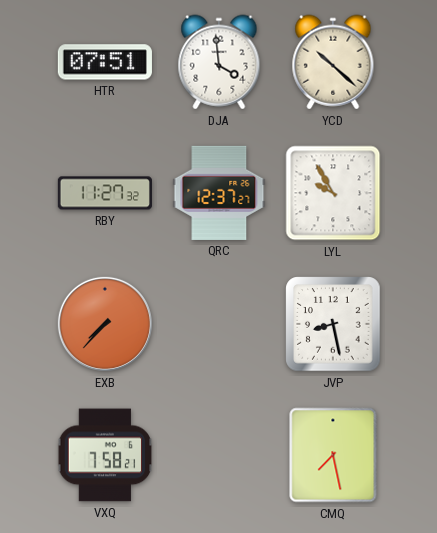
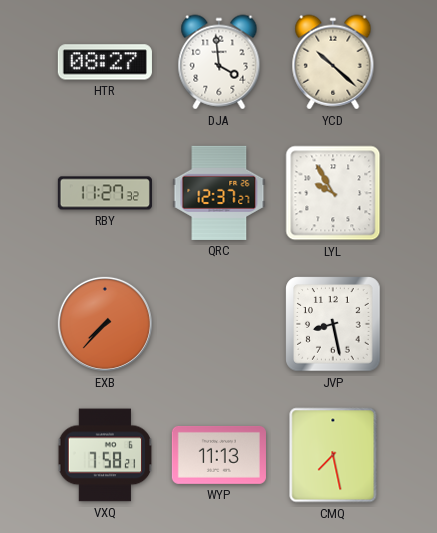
HTR: 07:51 -> 08:27 (105, 62)
WYP: none -> 11:13 (219, 455)
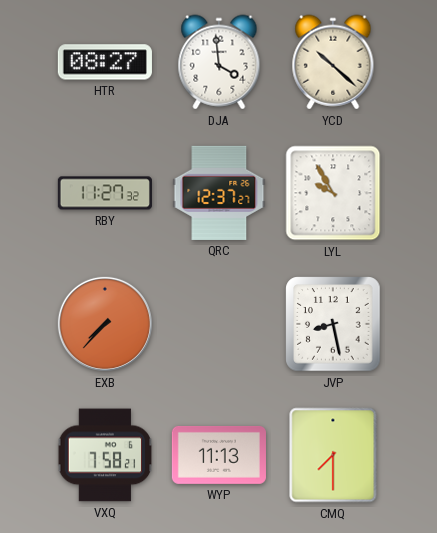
CMQ: 7:28 -> 7:30 (333, 455)
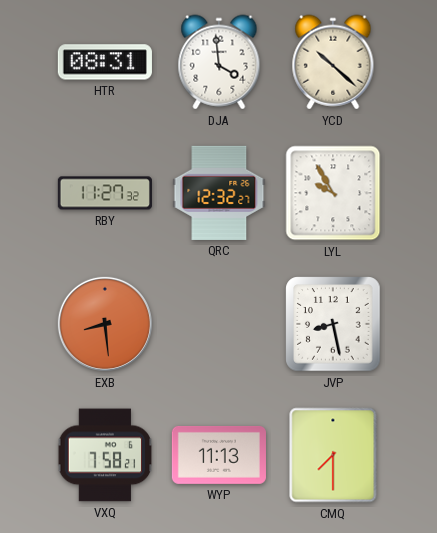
HTR: 08:27 -> 08:31 (105, 62)
QRC: 12:37 -> 12:32 (219, 193)
EXB: 7:37 -> 8:29 (105, 324)
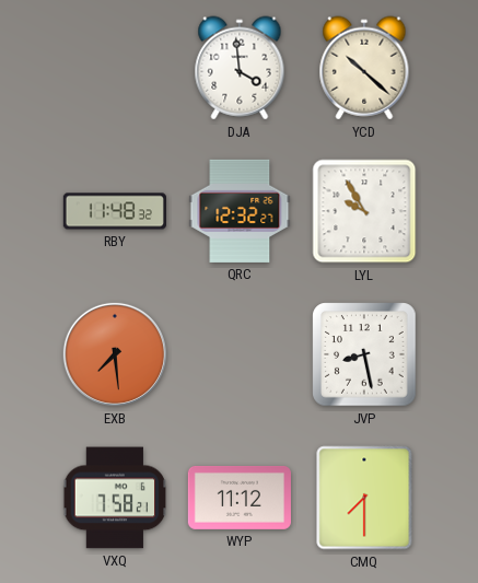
HTR: 08:31 -> none (105, 62)
RBY: 11:27 -> 11:48 (115, 211)
EXB: 8:29 -> 7:29 (115, 354)
WYP: 11:13 -> 11:12 (240, 498)
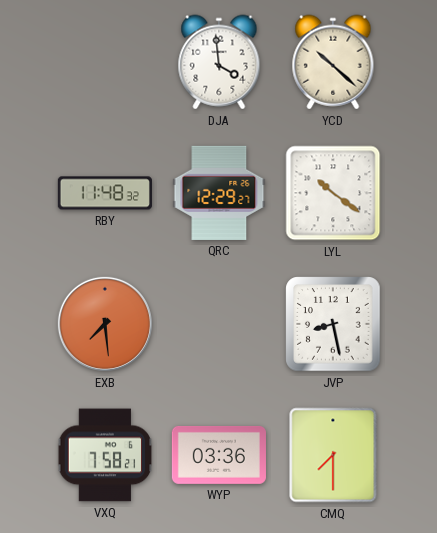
QRC: 12:32 -> 12:29 (219, 193)
LYL: 9:55 -> 10:21 (333, 193)
WYP: 11:12 -> 03:36 (219, 455)
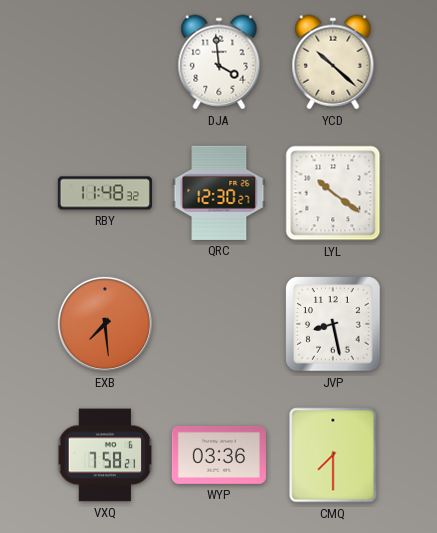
QRC: 12:29 -> 12:30 (219, 193)
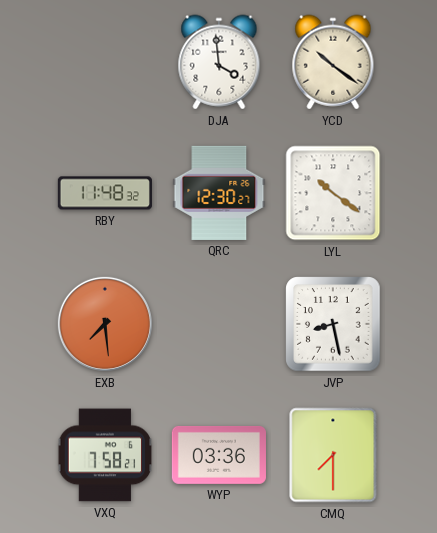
YCD: 10:22 -> 10:21 (333, 62)
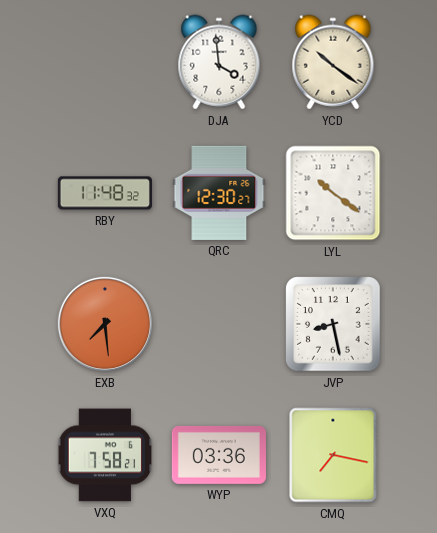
CMQ: 7:30 -> 7:17 (333, 455)
